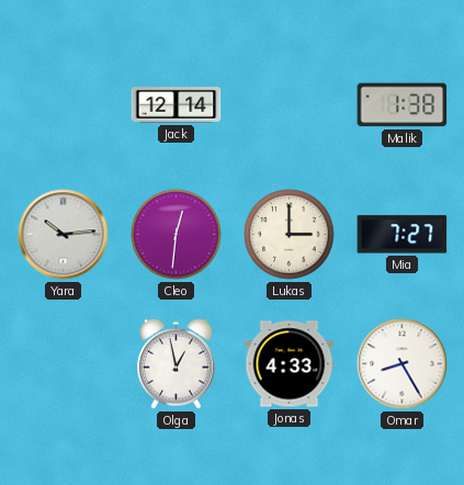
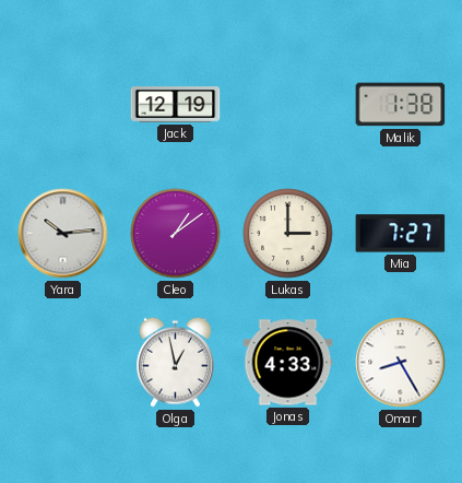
Jack: 12:14 -> 12:19 (176, 105)
Cleo: 12:31 -> 1:09 (176, 234)
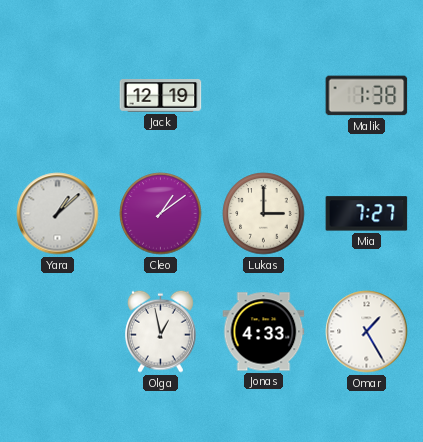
Yara: 10:14 -> 1:08 (58, 214)
Omar: 8:25 -> 1:25 (367, 332)
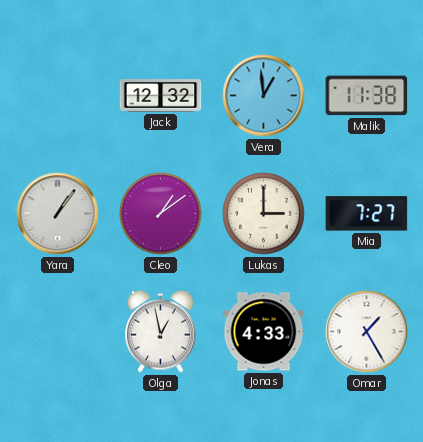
Jack: 12:19 -> 12:32 (161, 96)
Vera: none -> 12:59 (264, 96)
Malik: 1:38 -> 11:38 (367, 96)
Yara: 1:08 -> 1:06 (58, 214)
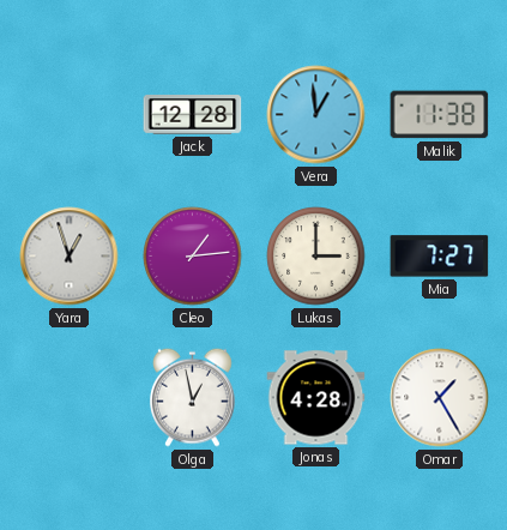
Jack: 12:32 -> 12:28 (193, 115)
Yara: 1:06 -> 12:57 (70, 257)
Cleo: 1:09 -> 1:14 (193, 257)
Jonas: 4:33 -> 4:28 (316, 398)
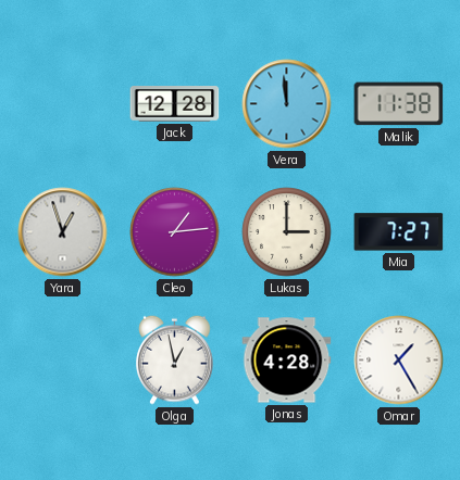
Vera: 12:59 -> 11:59 (287, 104)
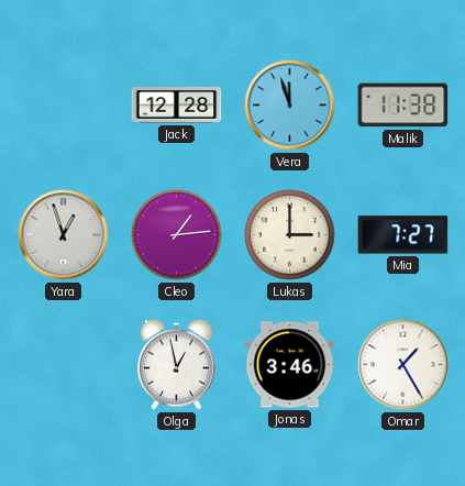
Vera: 11:59 -> 11:57 (290, 106)
Jonas: 4:28 -> 3:46 (290, 365)
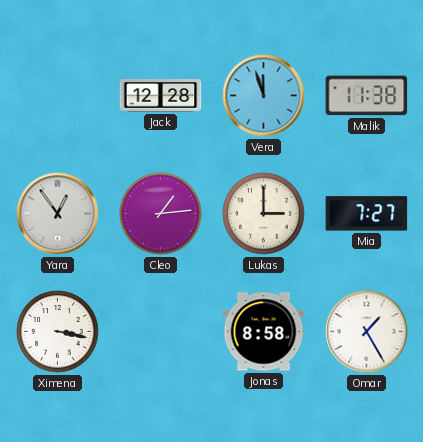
Yara: 12:57 -> 12:54 (58, 214)
Ximena: none -> 3:17 (58, 332)
Olga: 12:58 -> none (177, 364)
Jonas: 3:46 -> 8:58 (264, 332)
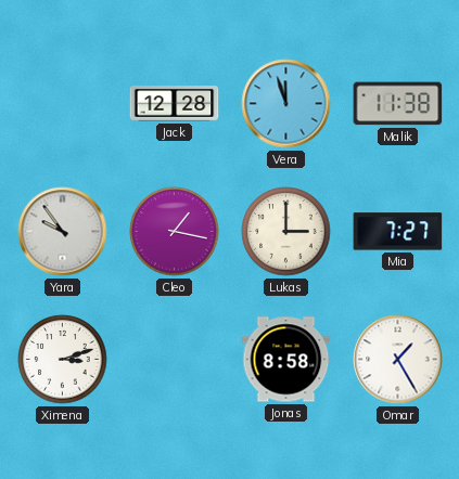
Yara: 12:54 -> 9:54 (63, 232)
Cleo: 1:14 -> 1:17 (175, 232)
Ximena: 3:17 -> 3:12 (63, 360)
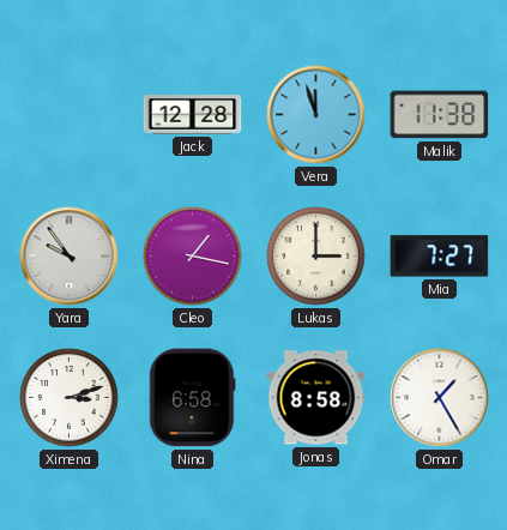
Nina: none -> 6:58 (193, 398)
